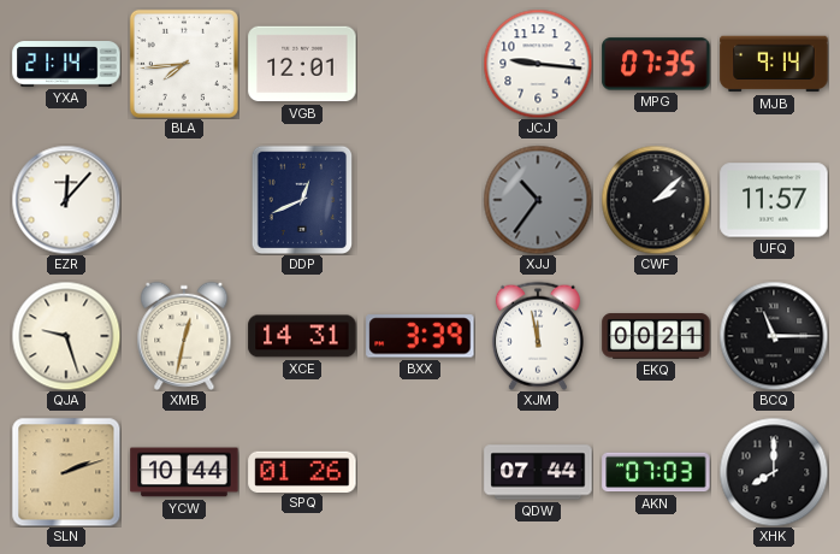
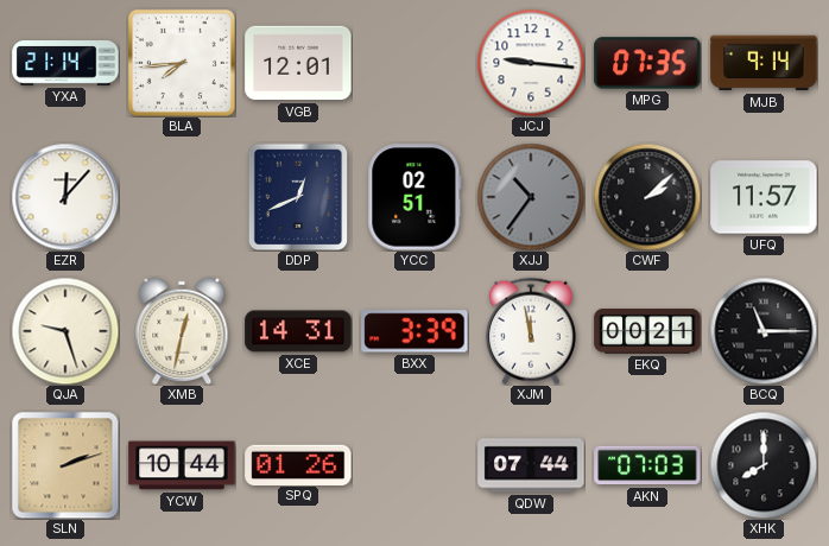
YCC: none -> 02:51 (414, 197)
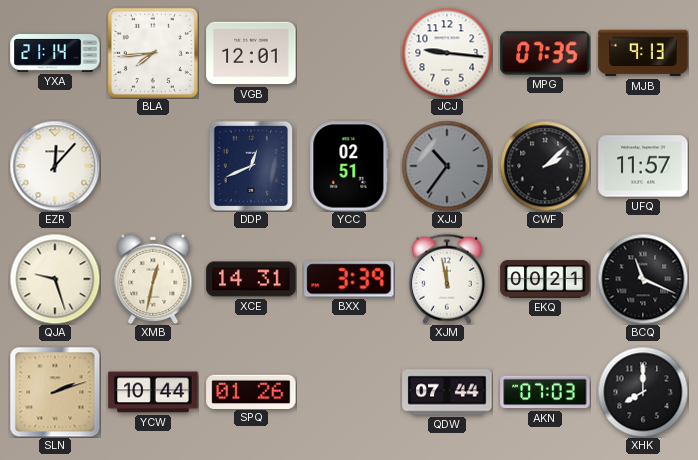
MJB: 9:14 -> 9:13 (643, 53)
BCQ: 11:15 -> 11:19 (643, 279)
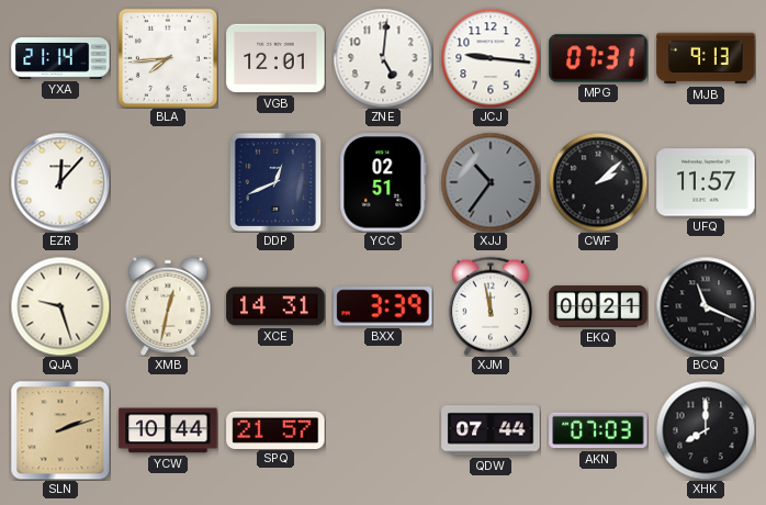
ZNE: none -> 5:01 (383, 58)
MPG: 07:35 -> 07:31 (598, 58)
SPQ: 01:26 -> 21:57 (275, 429)
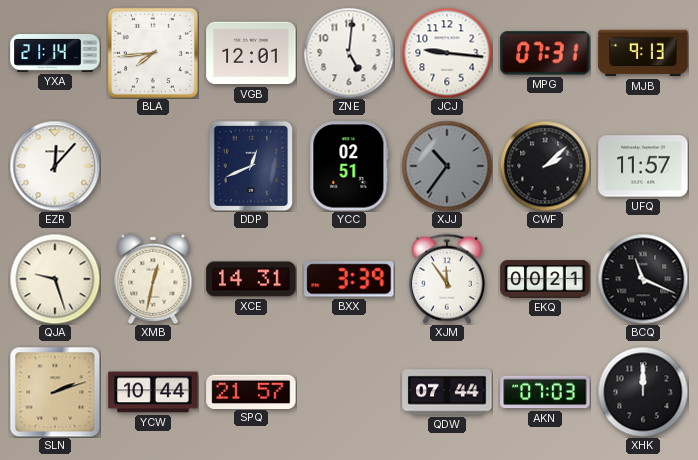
XJM: 11:58 -> 11:54 (447, 279)
XHK: 8:00 -> 12:00 (643, 392)
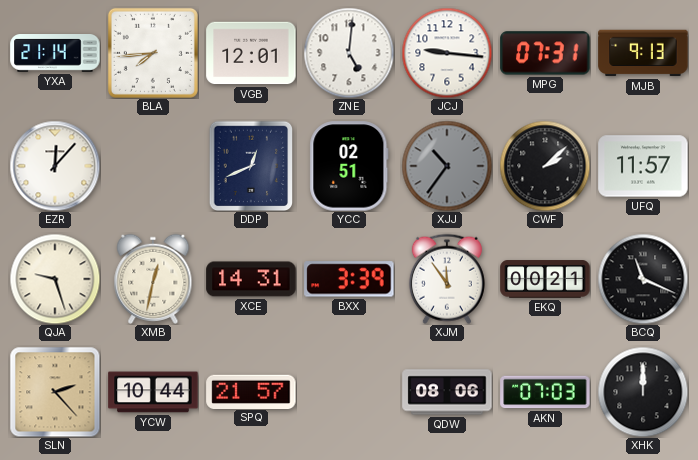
SLN: 2:12 -> 2:23 (55, 392)
QDW: 07:44 -> 08:06 (447, 392)
